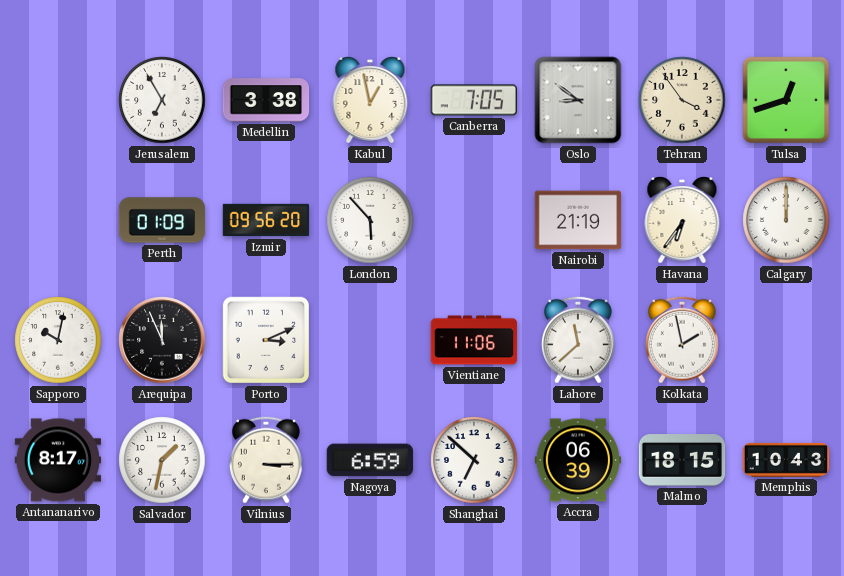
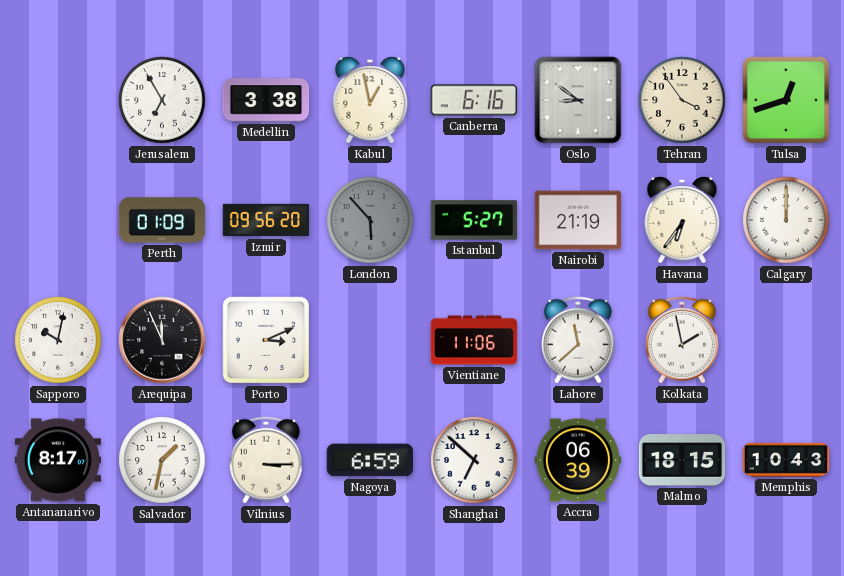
Canberra: 7:05 -> 6:16 (473, 100)
London dial: white -> grey (370, 220)
Istanbul: none -> 5:27 (474, 220)
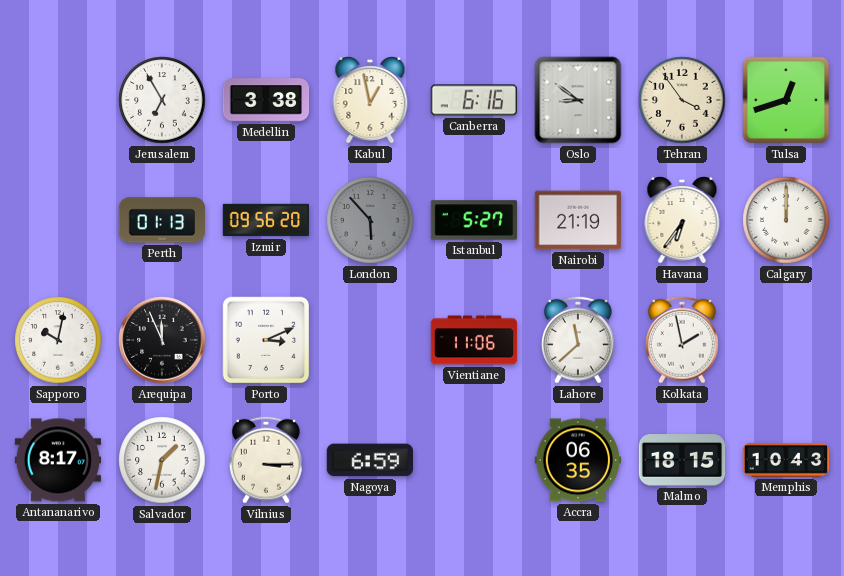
Perth: 01:09 -> 01:13 (162, 220)
Shanghai: 6:52 -> none (474, 460)
Accra: 06:39 -> 06:35 (578, 460)
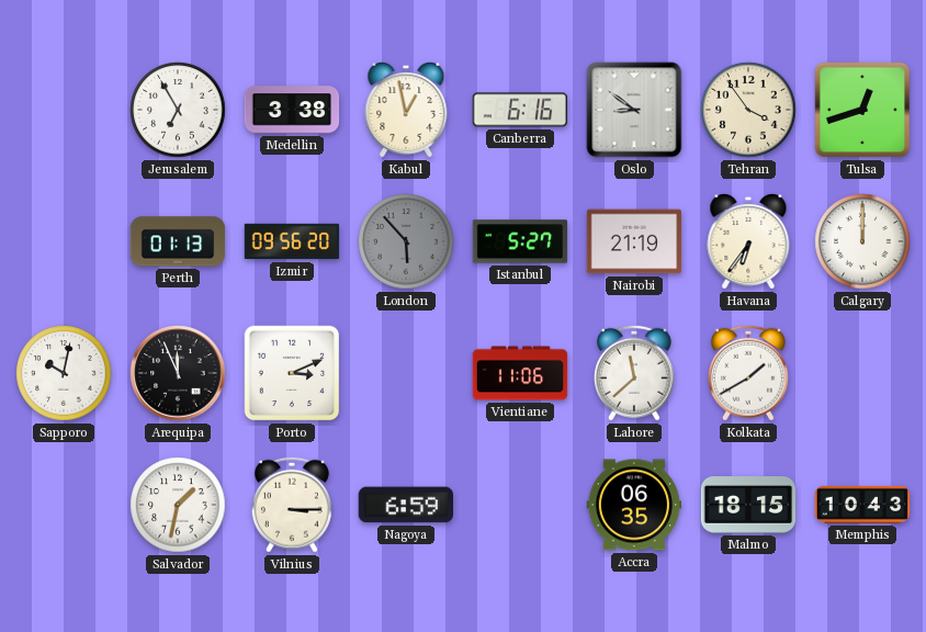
Kolkata: 1:58 -> 1:40 (748, 373)
Antananarivo: 8:17 -> none (58, 460)
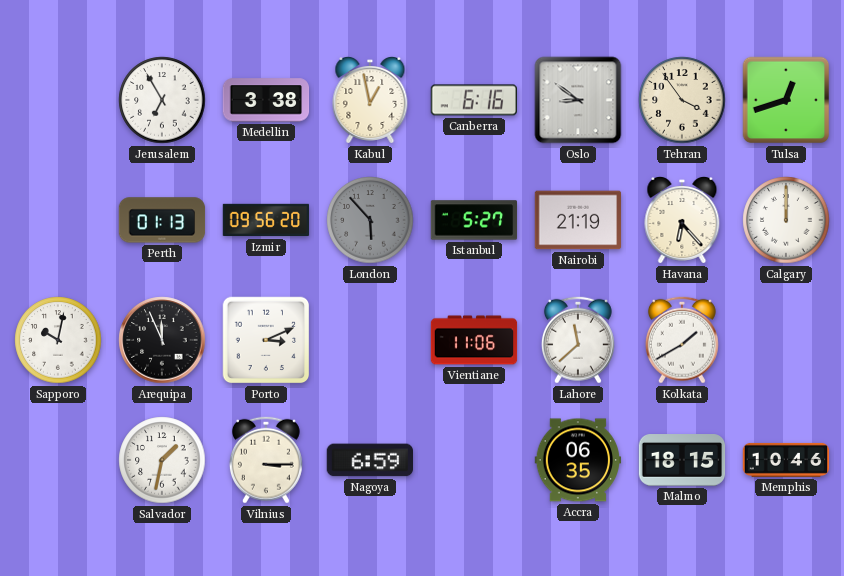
Havana: 6:36 -> 6:23 (682, 221)
Memphis: 10:43 -> 10:46 (786, 460)
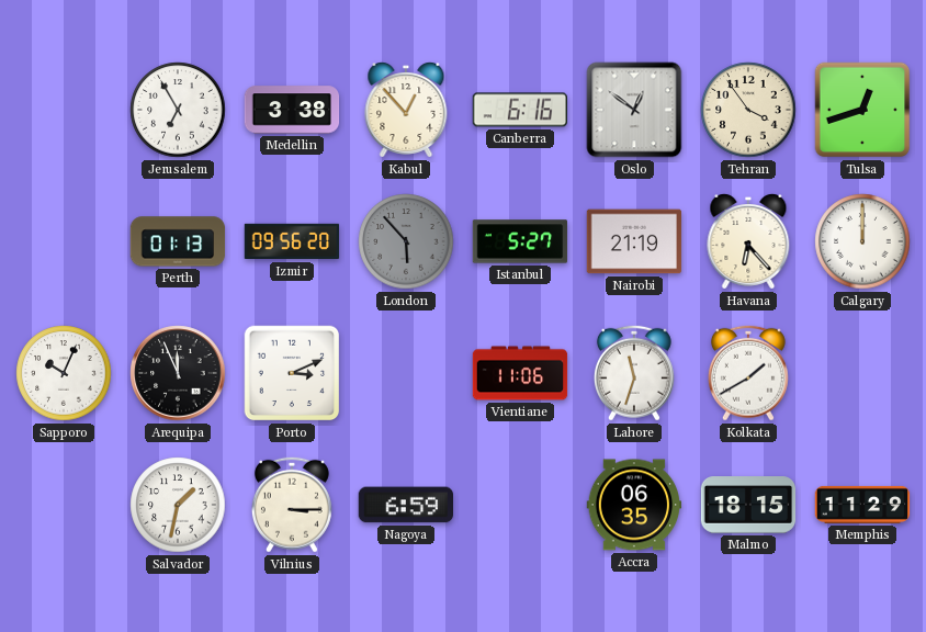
Kabul: 12:58 -> 12:53 (406, 111)
Oslo: 8:51 -> 12:51 (634, 110)
Sapporo: 10:02 -> 10:04 (64, 373)
Lahore: 11:38 -> 11:33 (634, 373)
Memphis: 10:46 -> 11:29 (862, 505)
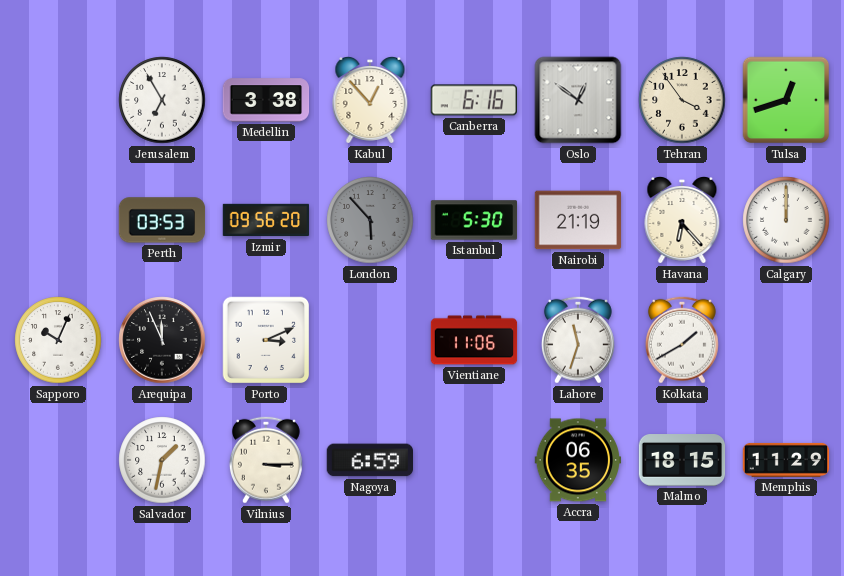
Perth: 01:13 -> 03:53 (162, 220)
Istanbul: 5:27 -> 5:30 (474, 220)
